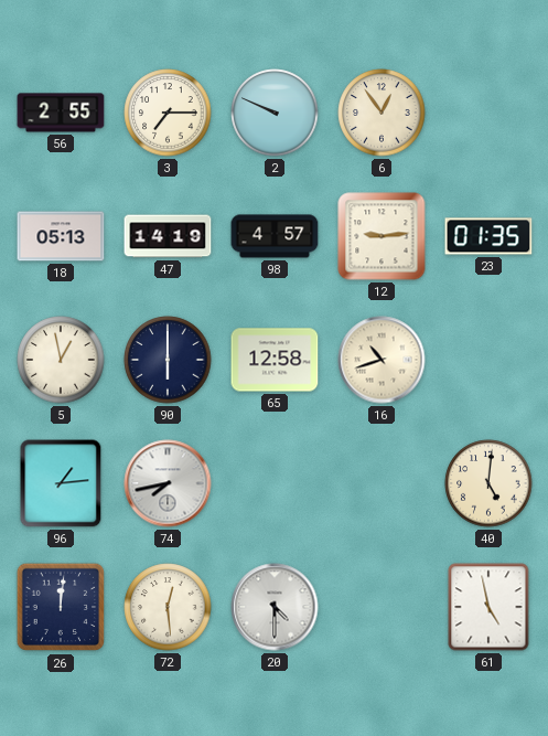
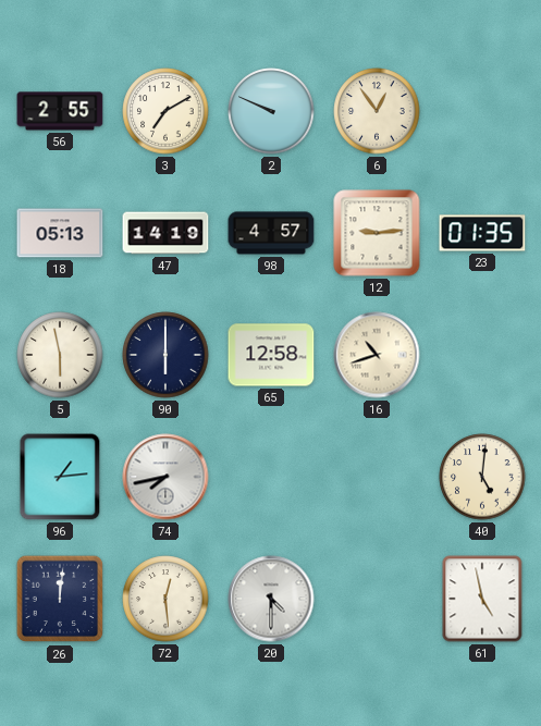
3: 7:15 -> 7:10 (165, 111)
5: 12:58 -> 5:58 (60, 355)
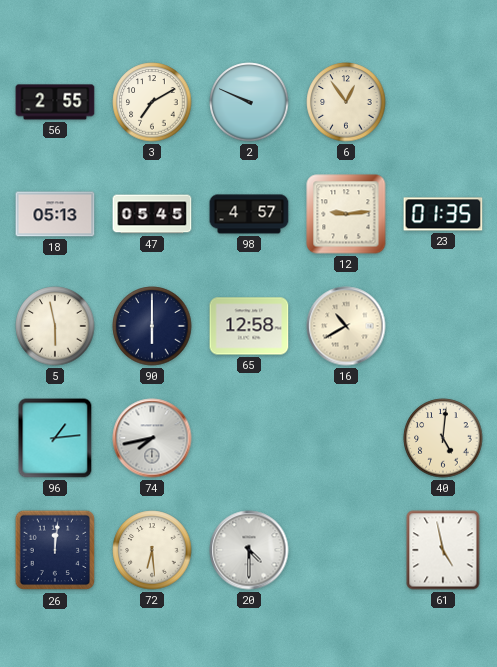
47: 14:19 -> 05:45 (152, 214)
16: 10:42 -> 10:40 (346, 326)
72: 12:29 -> 6:29 (152, 550)
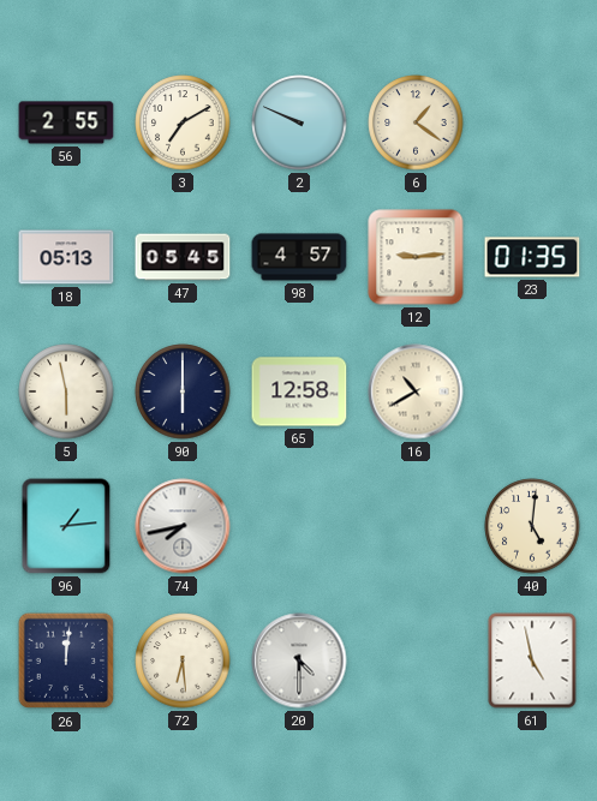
6: 12:54 -> 1:21 (416, 122)
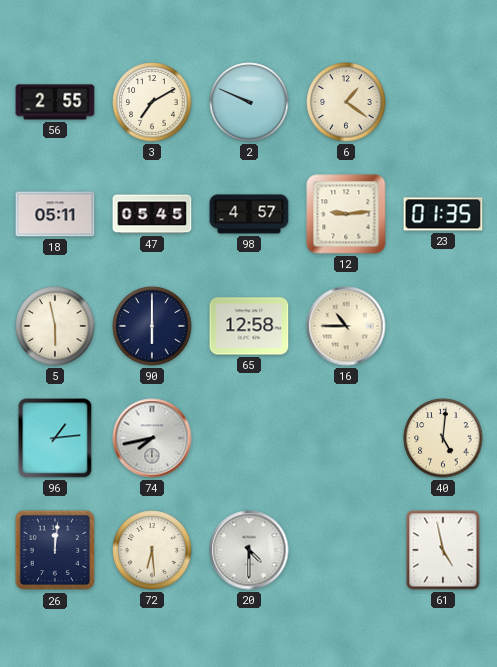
18: 05:13 -> 05:11 (55, 214)
16: 10:40 -> 10:45 (346, 326)
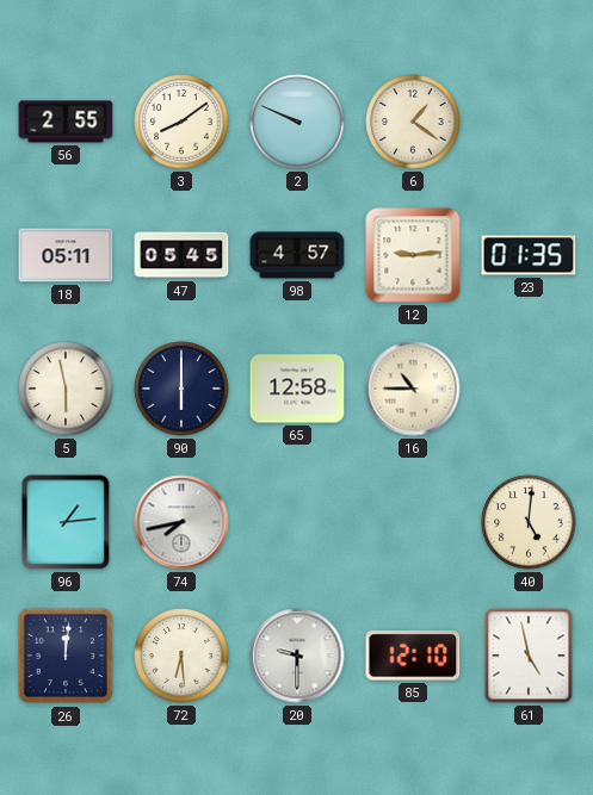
3: 7:10 -> 8:09 (181, 122)
20: 4:30 -> 9:30 (297, 656)
85: none -> 12:10 (413, 656)
